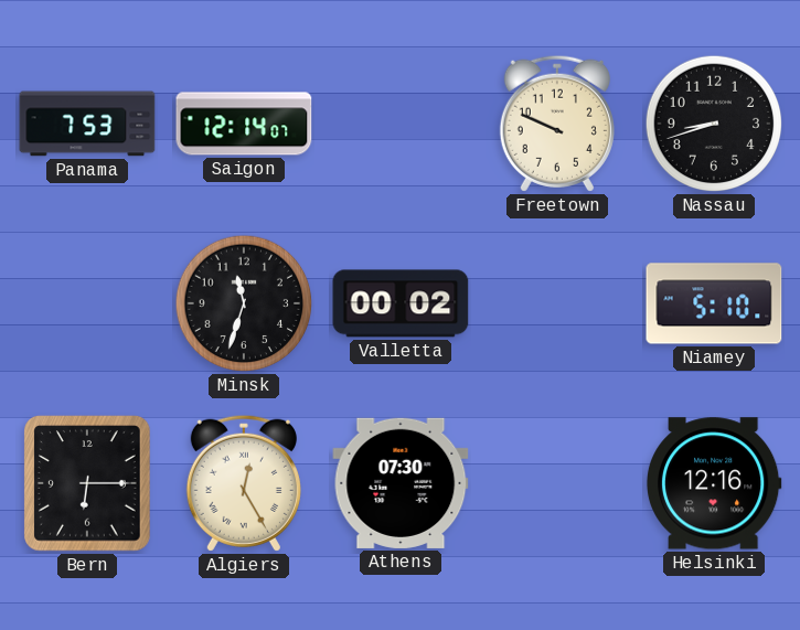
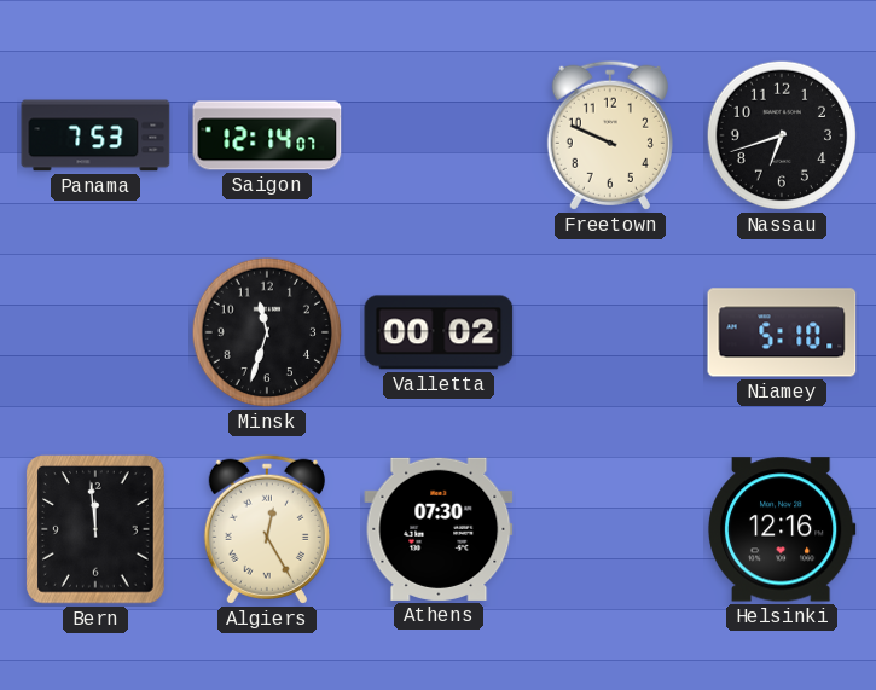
Nassau: 8:42 -> 6:42 (782, 135)
Bern: 6:15 -> 11:59 (95, 529)
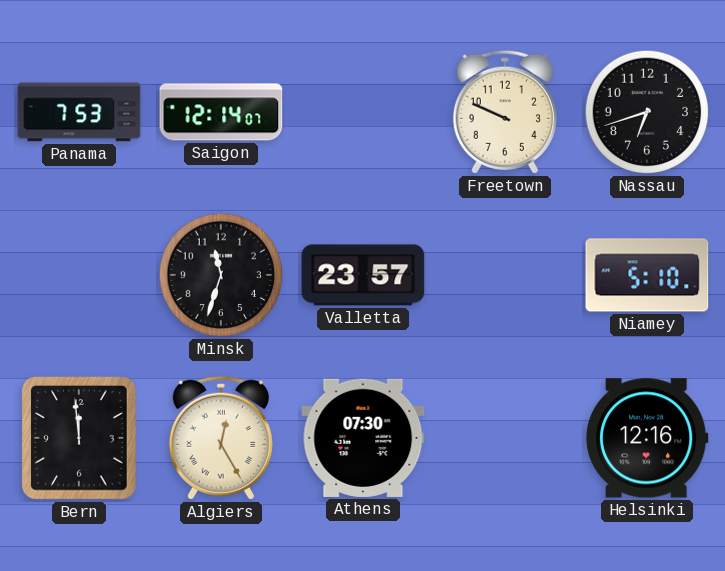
Valletta: 00:02 -> 23:57 (363, 275)
